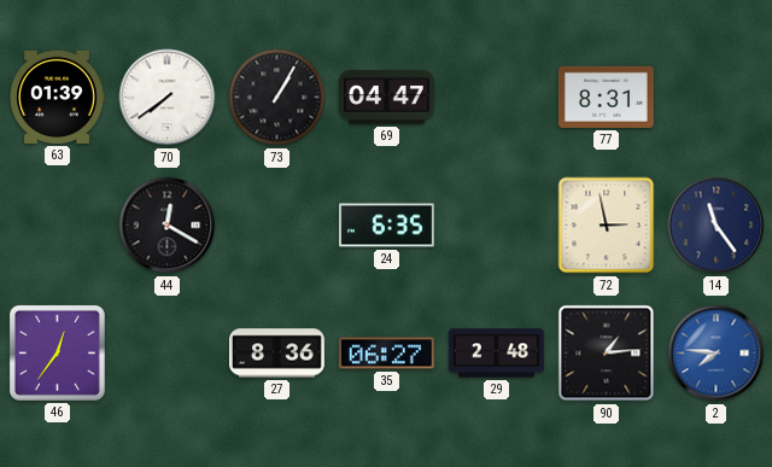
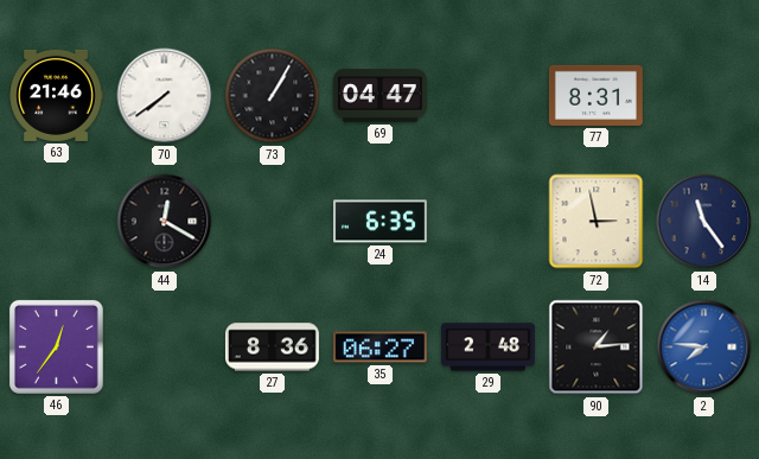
63: 01:39 -> 21:46 (56, 95)
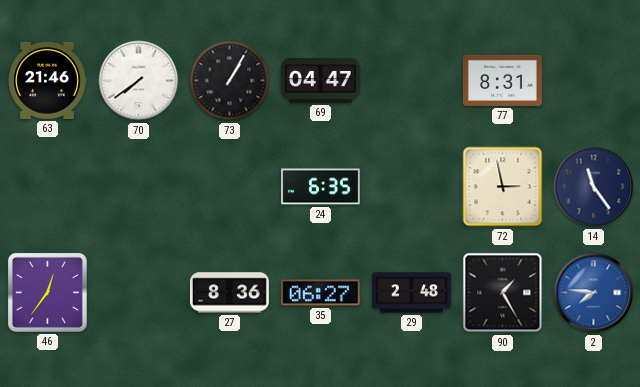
44: 12:20 -> none (165, 222)
90: 1:14 -> 1:25 (503, 293)
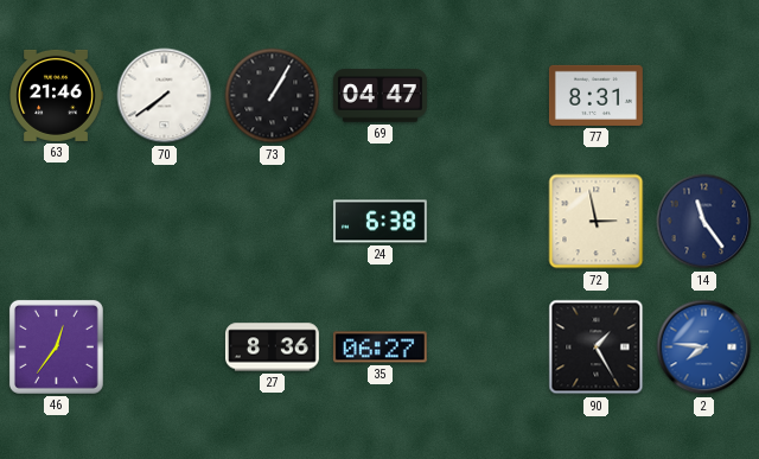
24: 6:35 -> 6:38 (379, 222)
29: 2:48 -> none (411, 293)
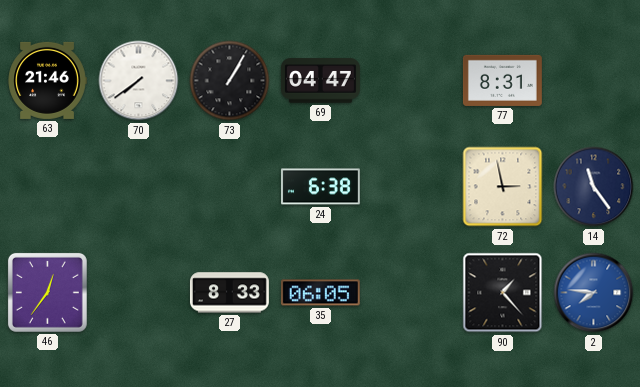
27: 8:36 -> 8:33 (229, 293)
35: 06:27 -> 06:05 (320, 293)
90: 1:25 -> 1:23 (503, 293)
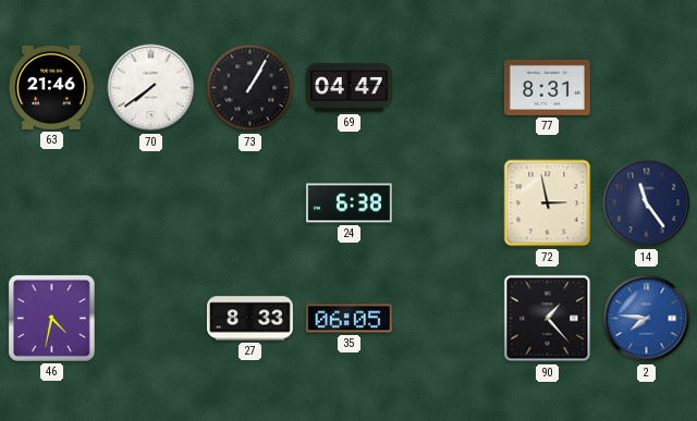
46: 12:36 -> 4:32 (51, 318)
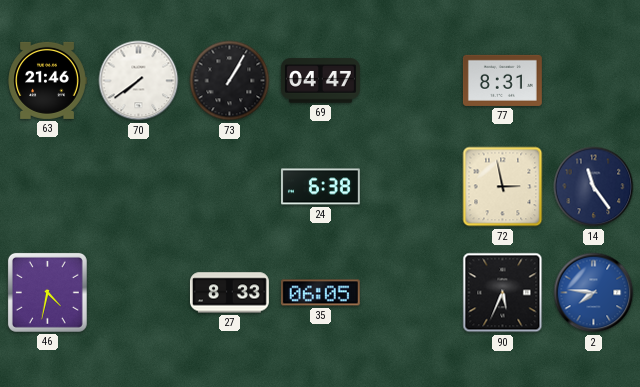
90: 1:23 -> 5:34 (503, 293)
